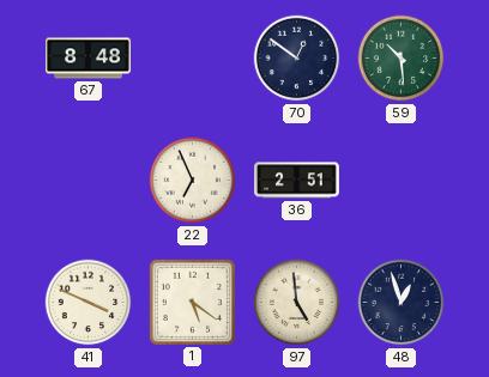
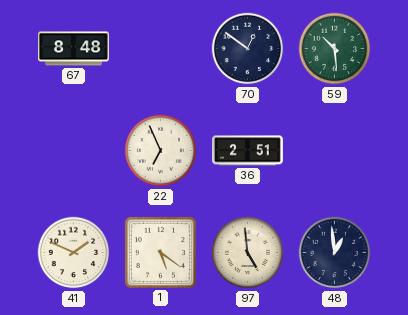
41: 3:49 -> 1:49 (74, 253)
48: 12:57 -> 12:59 (335, 253)
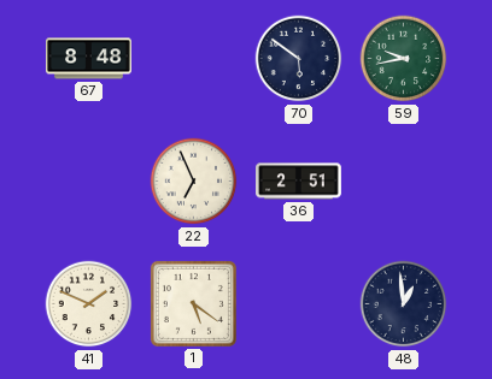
70: 12:51 -> 5:51 (299, 59)
59: 10:29 -> 9:43 (404, 59)
97: 4:59 -> none (248, 253)
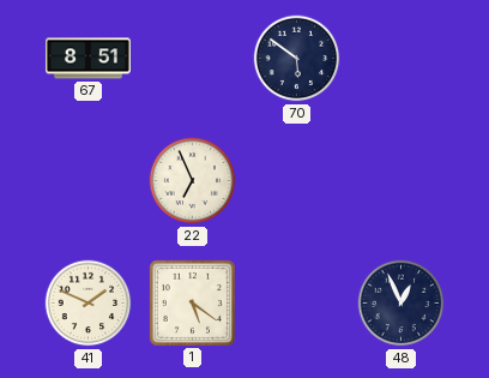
67: 8:48 -> 8:51 (89, 59)
59: 9:43 -> none (404, 59)
36: 2:51 -> none (299, 182)
48: 12:59 -> 12:56 (402, 304)
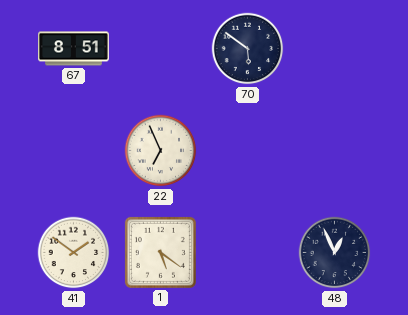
41: 1:49 -> 1:51 (74, 253)
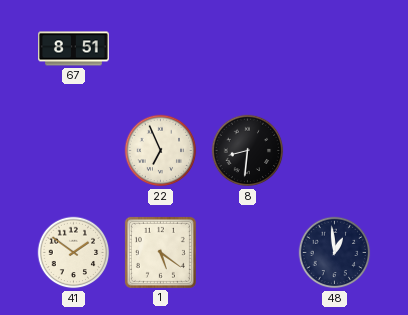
70: 5:51 -> none (248, 49)
8: none -> 8:31 (248, 151)
48: 12:56 -> 12:59 (335, 253)
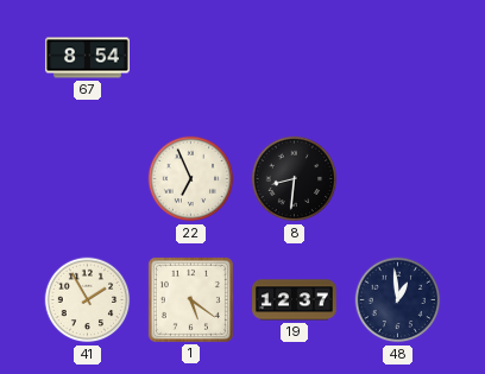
67: 8:51 -> 8:54 (88, 58)
41: 1:51 -> 1:55 (88, 300)
19: none -> 12:37 (295, 300)
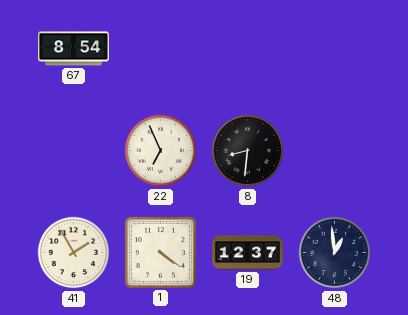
1: 5:21 -> 4:21 (160, 252)
